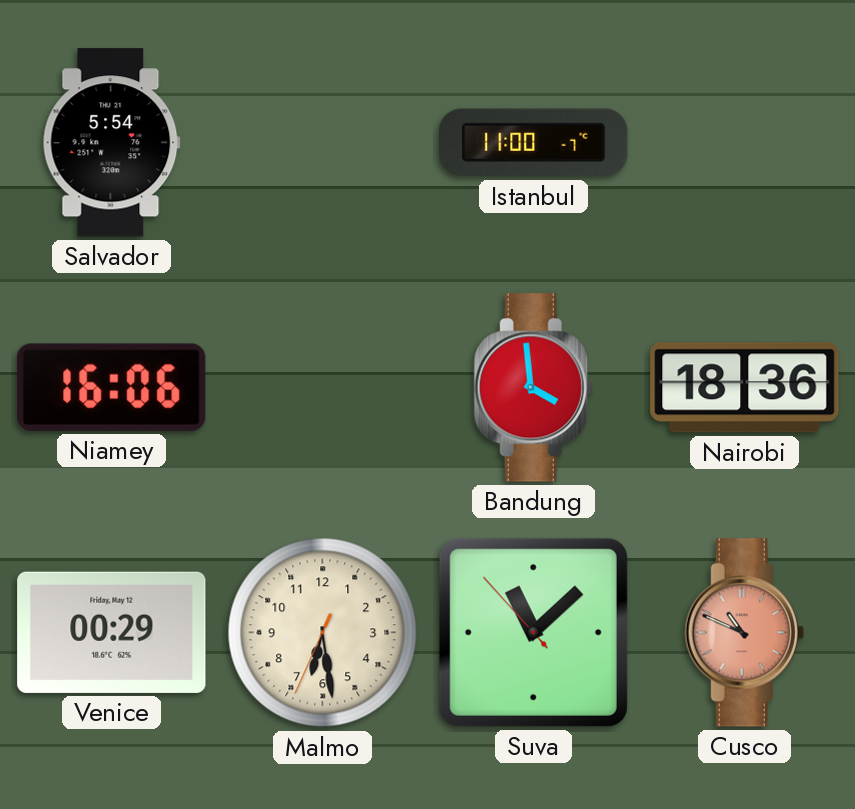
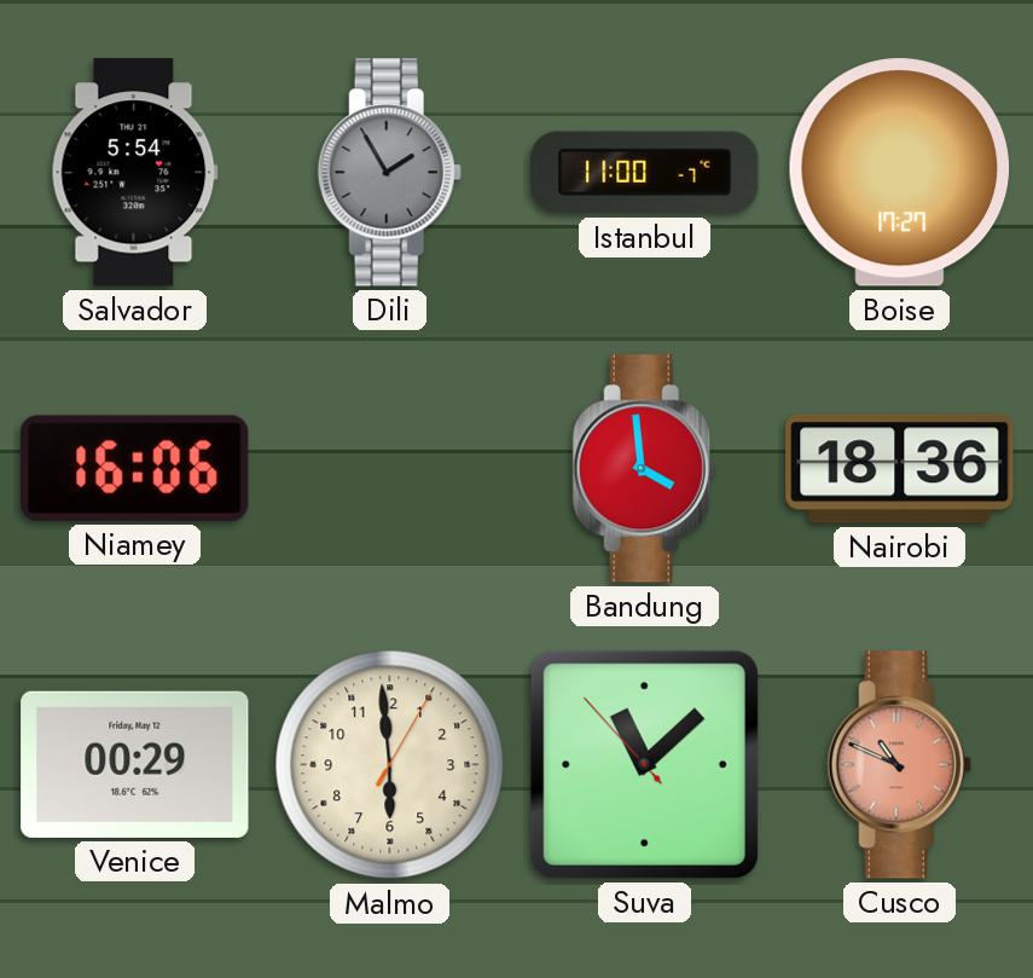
Dili: none -> 1:55 (389, 173)
Boise: none -> 17:27 (900, 173)
Malmo: 6:28 -> 5:59 (390, 765)
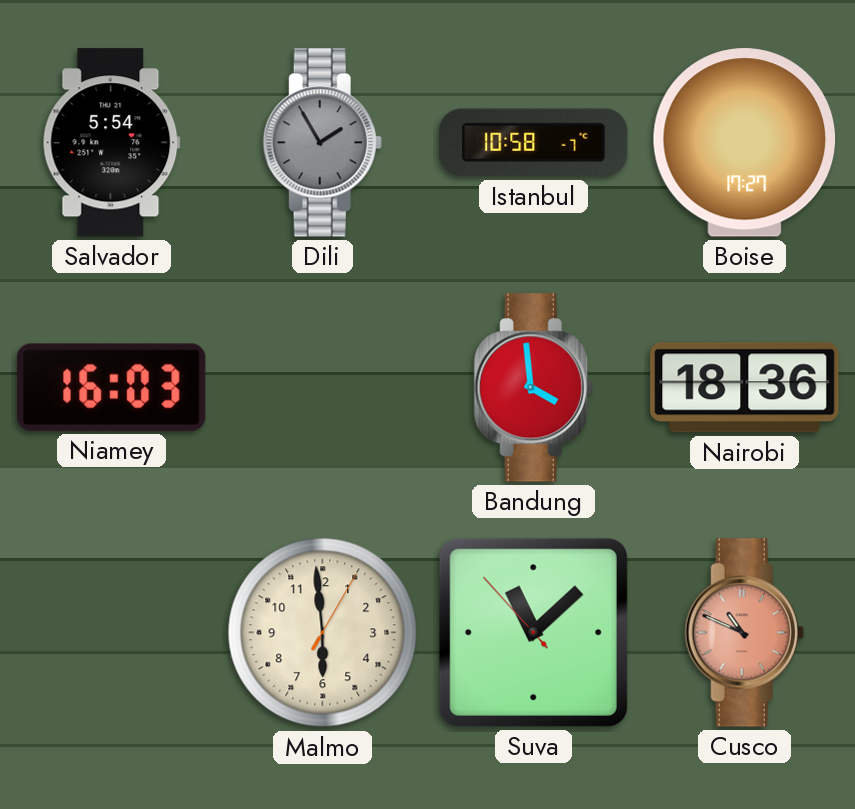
Istanbul: 11:00 -> 10:58 (534, 143)
Niamey: 16:06 -> 16:03 (111, 387)
Venice: 00:29 -> none (135, 764)
